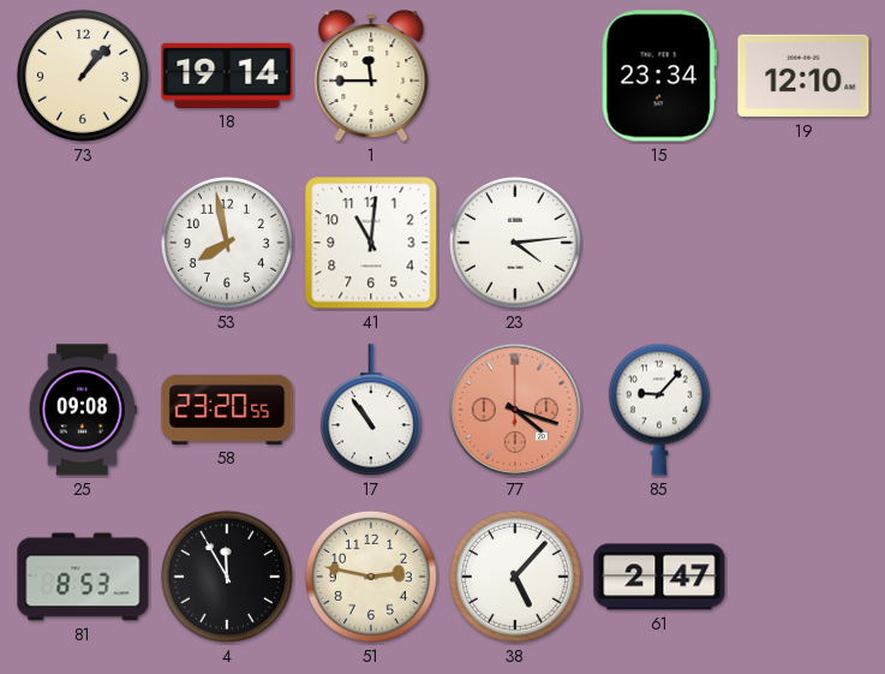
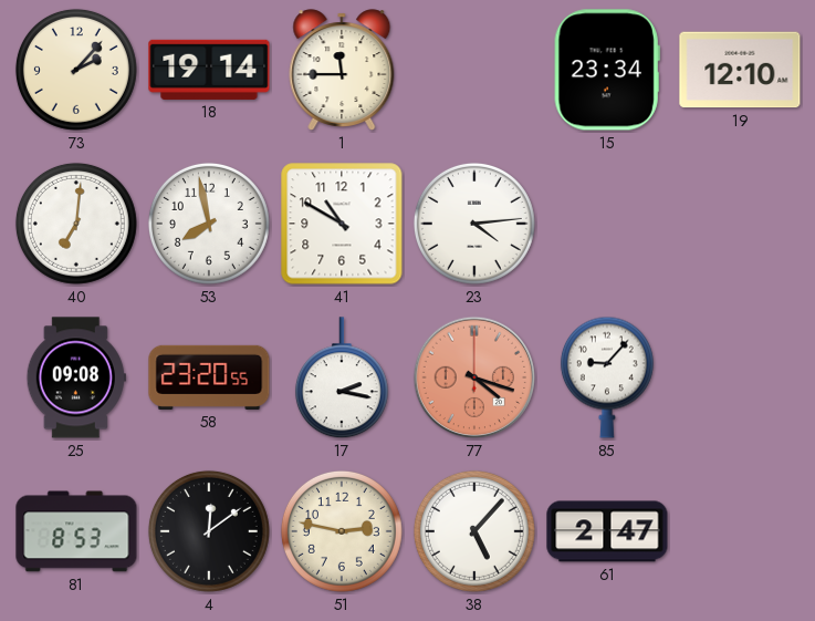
73: 1:07 -> 2:07 (76, 70)
40: none -> 7:01 (76, 224)
41: 11:01 -> 10:50 (342, 224)
17: 10:54 -> 2:17 (342, 379)
4: 11:55 -> 12:09 (209, 531)
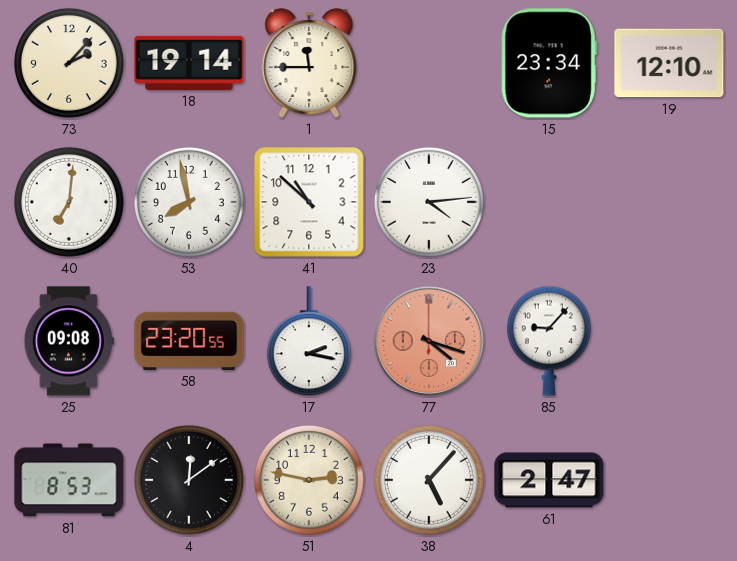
41: 10:50 -> 10:52 (309, 202)
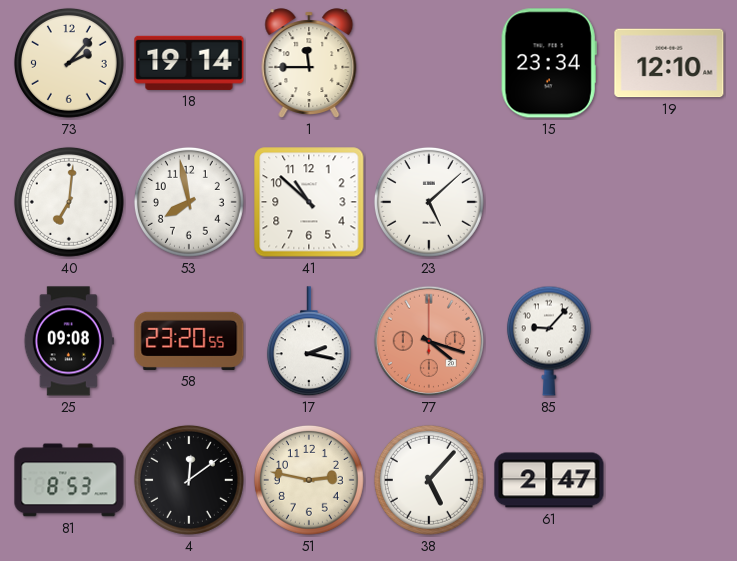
23: 4:14 -> 5:08 (429, 202)
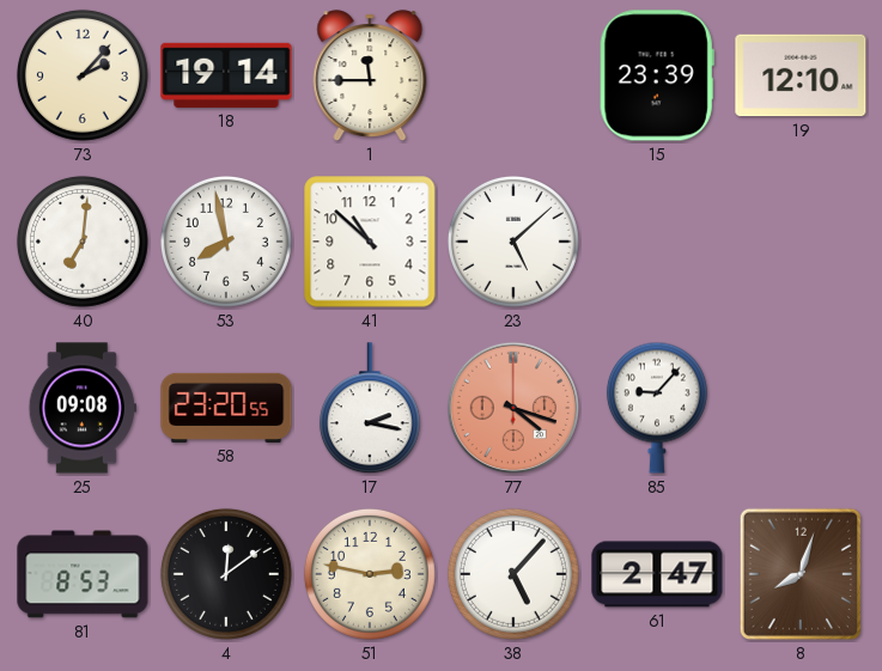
15: 23:34 -> 23:39 (657, 75)
8: none -> 8:03 (801, 574)
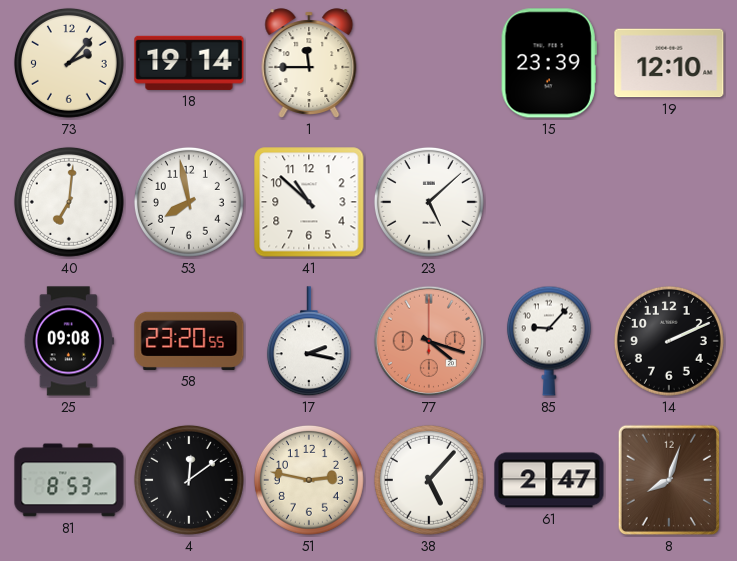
14: none -> 2:11 (669, 341)
